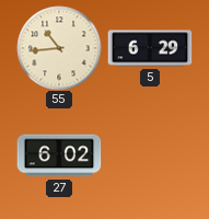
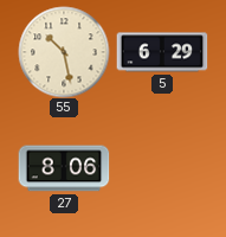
55: 10:44 -> 10:28 (64, 52)
27: 6:02 -> 8:06 (64, 168)
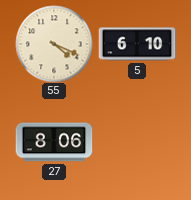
55: 10:28 -> 4:19 (54, 44)
5: 6:29 -> 6:10 (137, 44)
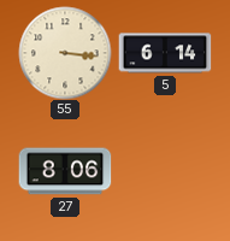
55: 4:19 -> 3:16 (65, 53)
5: 6:10 -> 6:14 (165, 53)
